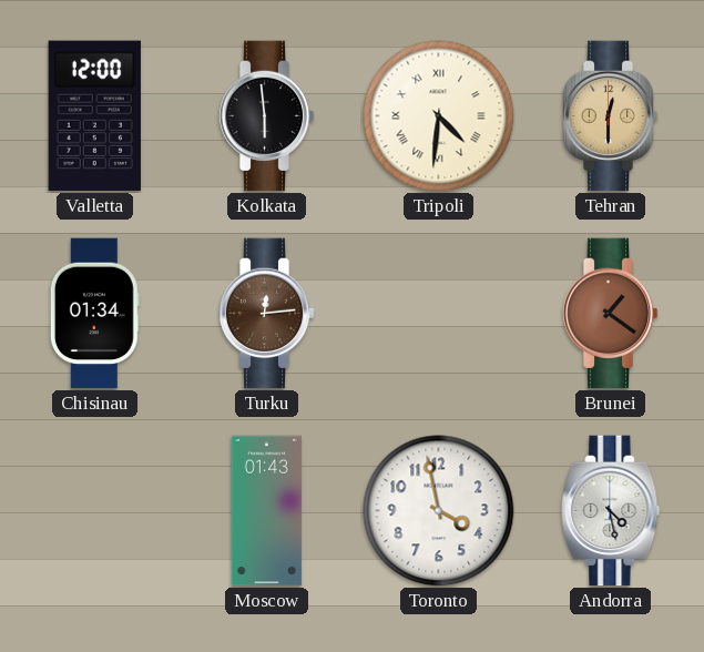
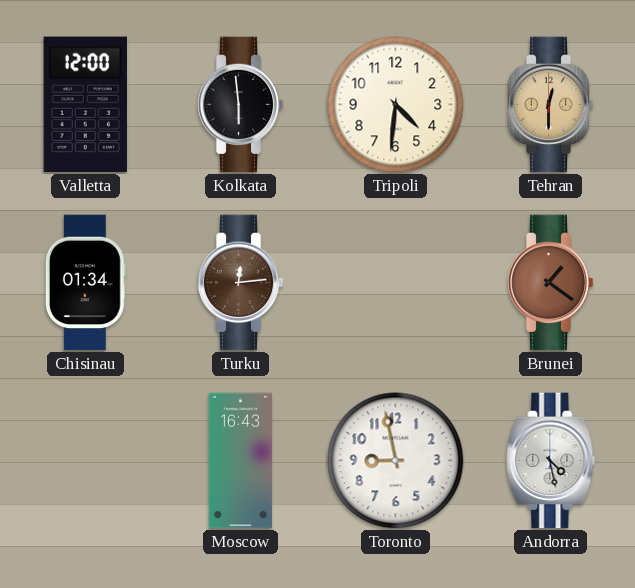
Tripoli numerals: Roman -> Arabic (396, 105)
Moscow: 01:43 -> 16:43 (240, 461)
Toronto: 3:58 -> 8:58 (396, 461)
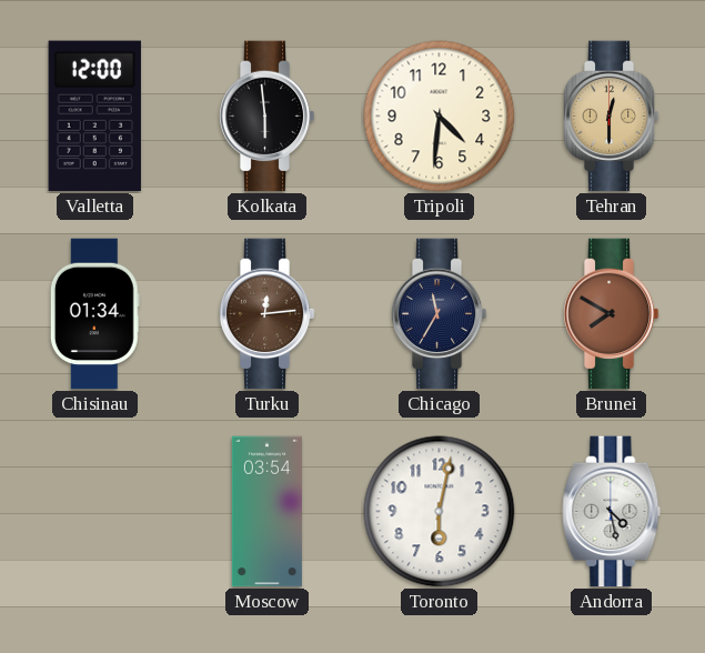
Chicago: none -> 11:35 (439, 314)
Brunei: 1:21 -> 7:50 (611, 314)
Moscow: 16:43 -> 03:54 (266, 512)
Toronto: 8:58 -> 6:02 (440, 512)
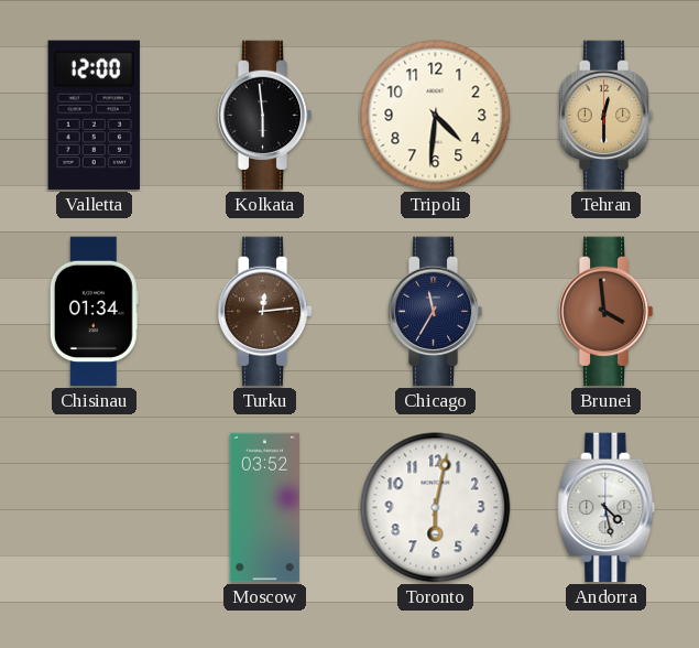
Brunei: 7:50 -> 3:59 (605, 312)
Moscow: 03:54 -> 03:52 (264, 508)
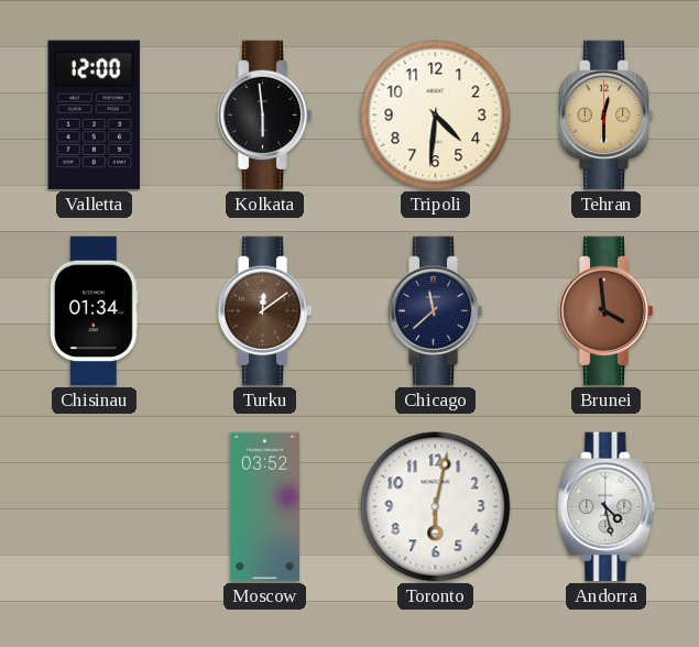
Turku: 12:14 -> 12:09 (264, 311)
Chicago: 11:35 -> 11:38 (435, 311)
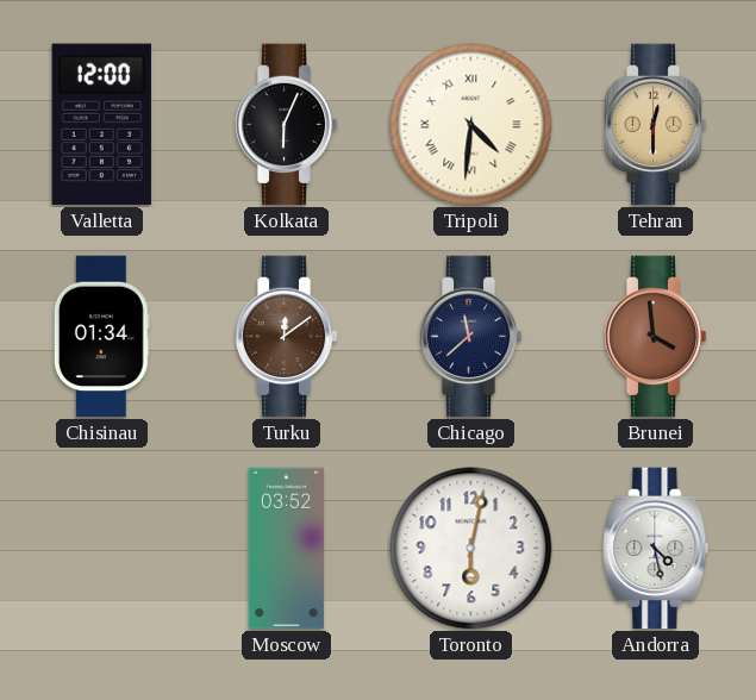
Kolkata: 5:59 -> 6:04 (286, 125)
Tripoli numerals: Arabic -> Roman (471, 125)
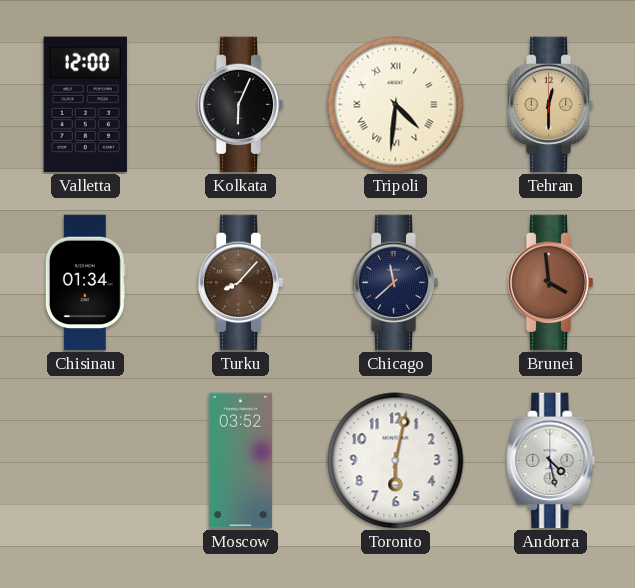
Turku: 12:09 -> 8:07 (240, 283)
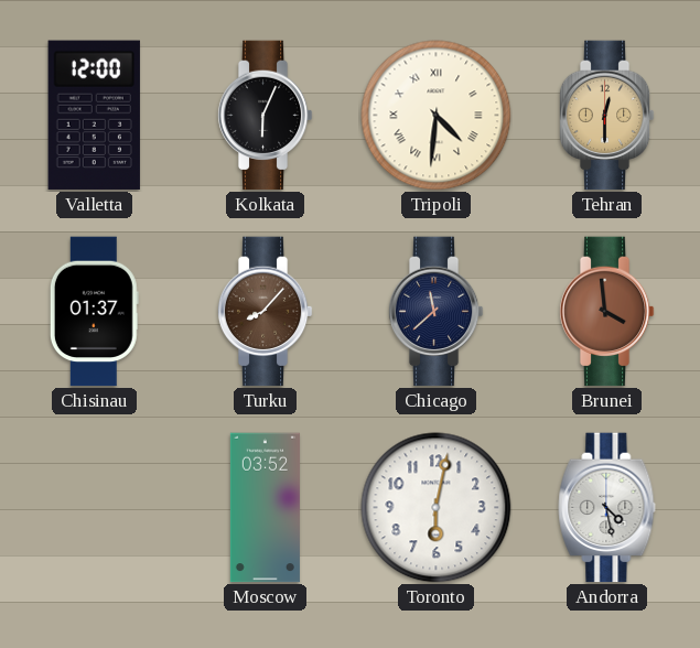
Chisinau: 01:34 -> 01:37 (94, 312)
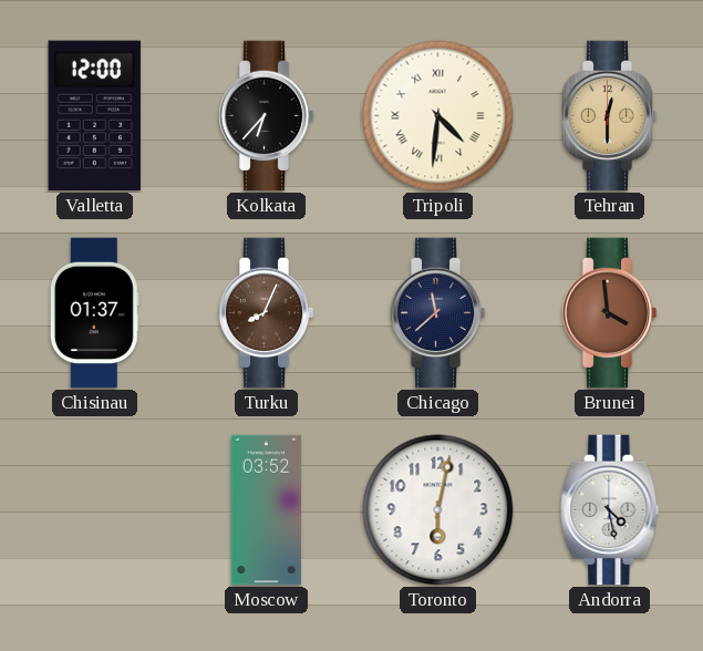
Kolkata: 6:04 -> 6:37 (266, 116)
Turku: 8:07 -> 8:04 (266, 313)
